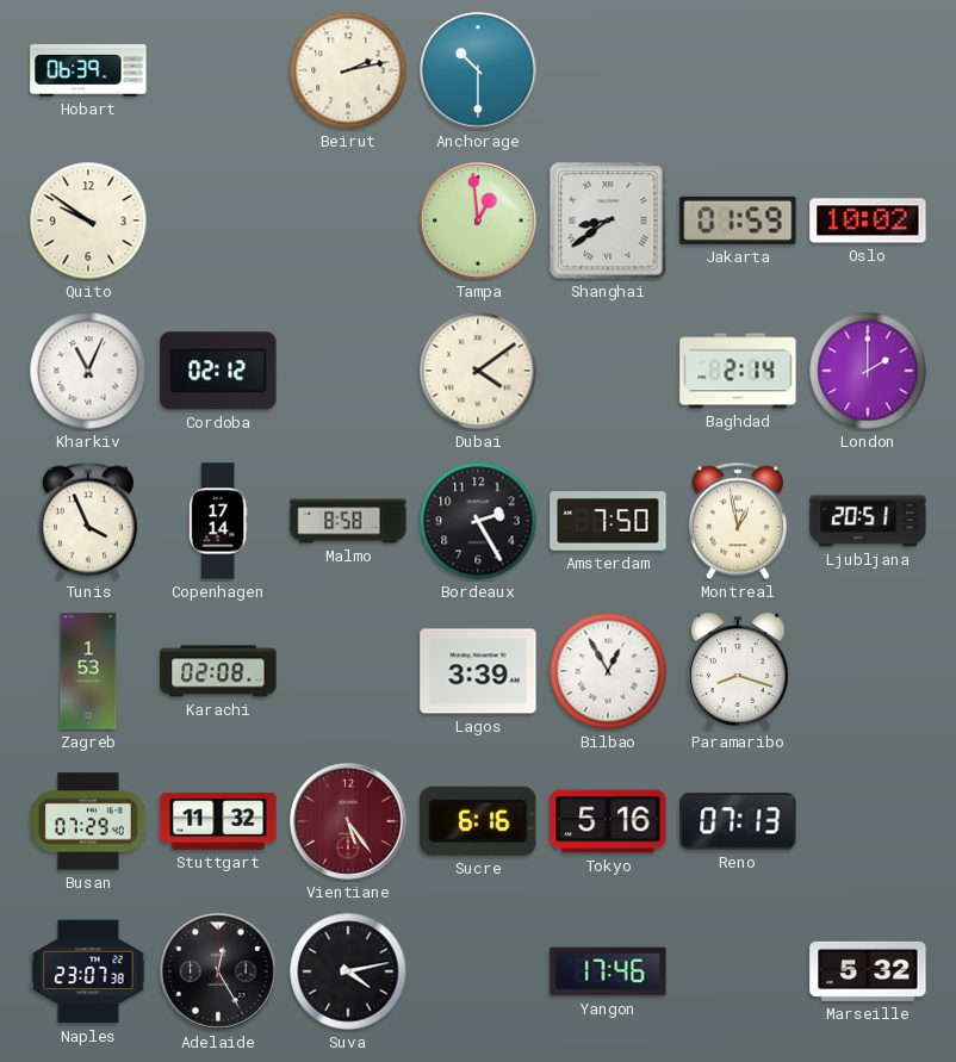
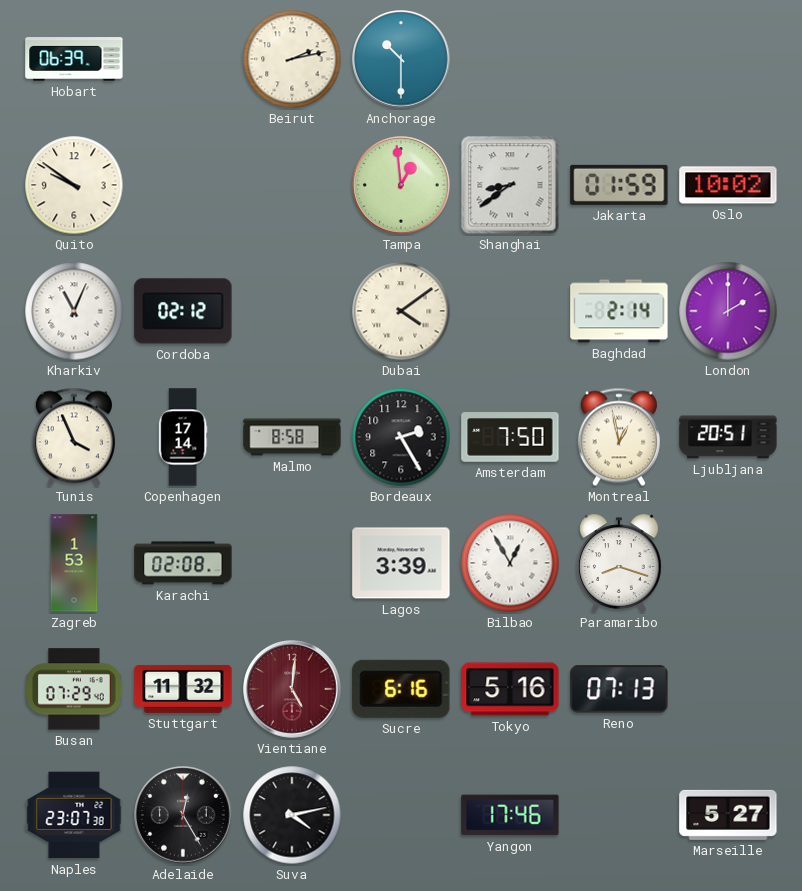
Vientiane: 5:24 -> 5:01 (292, 689)
Marseille: 5:32 -> 5:27 (728, 815)
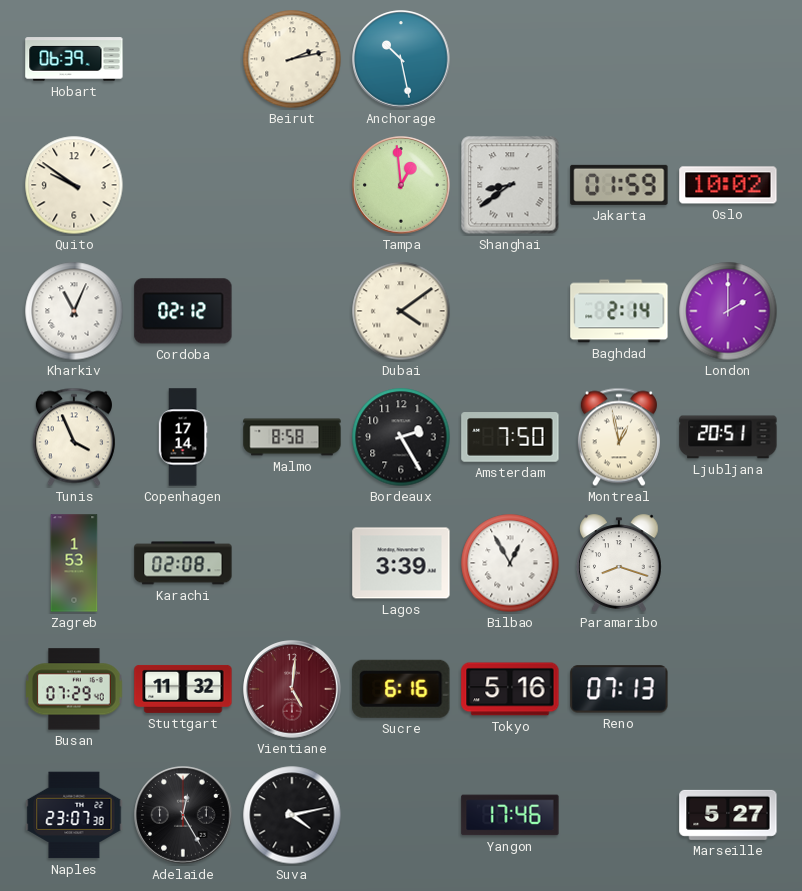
Anchorage: 10:30 -> 10:28 (401, 59)
